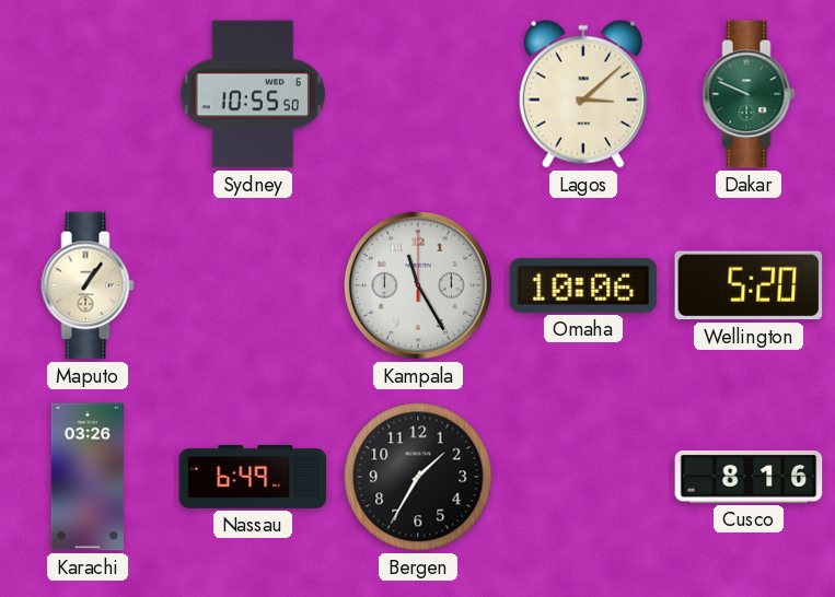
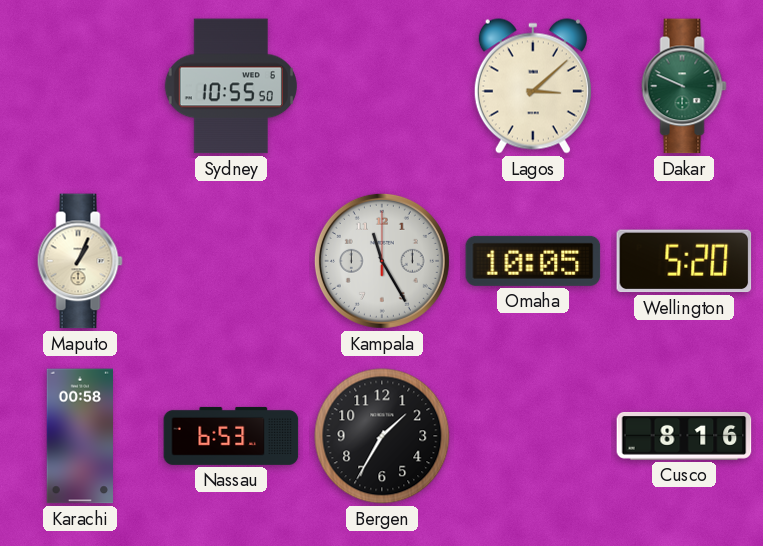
Maputo: 1:06 -> 1:04 (80, 261)
Omaha: 10:06 -> 10:05 (533, 261)
Karachi: 03:26 -> 00:58 (80, 436)
Nassau: 6:49 -> 6:53 (231, 436)
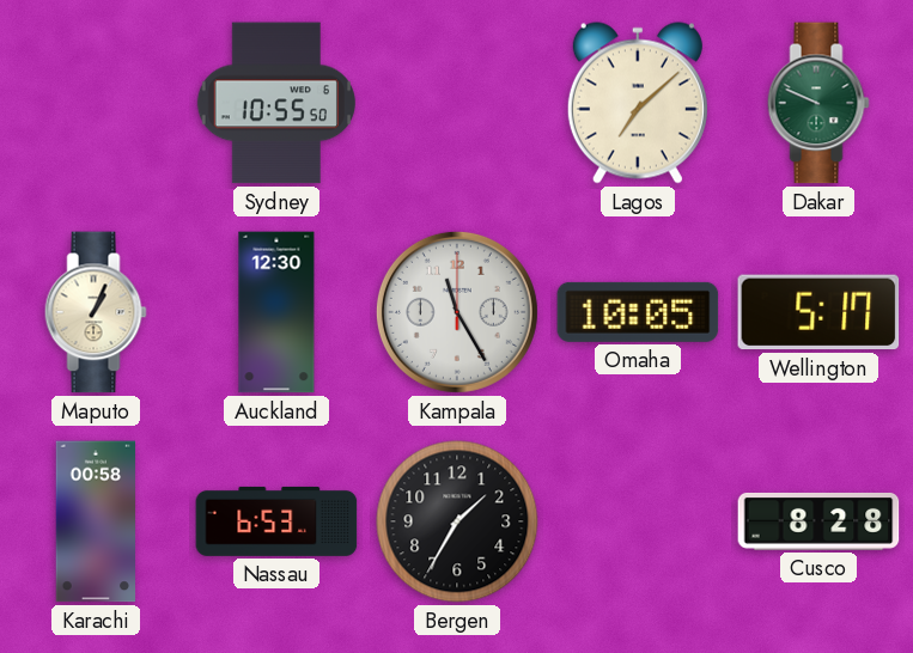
Lagos: 3:08 -> 7:08 (638, 103)
Auckland: none -> 12:30 (276, 312)
Wellington: 5:20 -> 5:17 (818, 312)
Cusco: 8:16 -> 8:28 (818, 521)
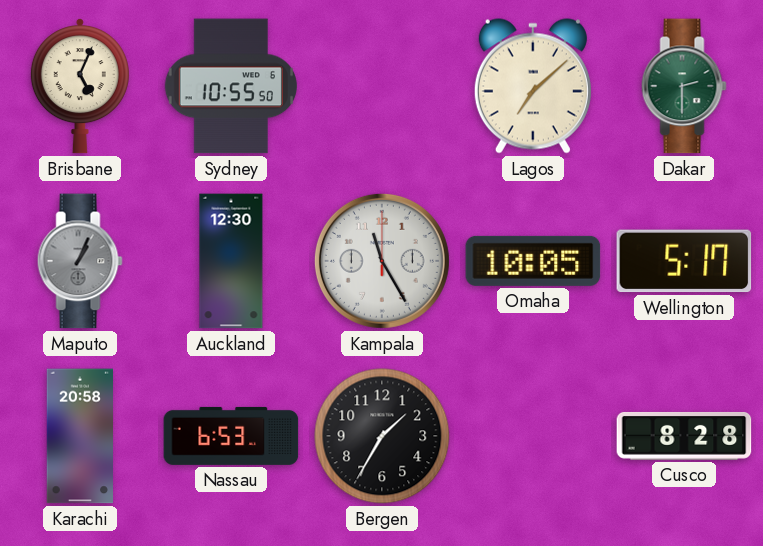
Brisbane: none -> 5:04 (80, 86)
Dakar: 9:49 -> 2:30 (684, 86)
Maputo dial: cream -> grey (80, 261)
Karachi: 00:58 -> 20:58 (80, 436)
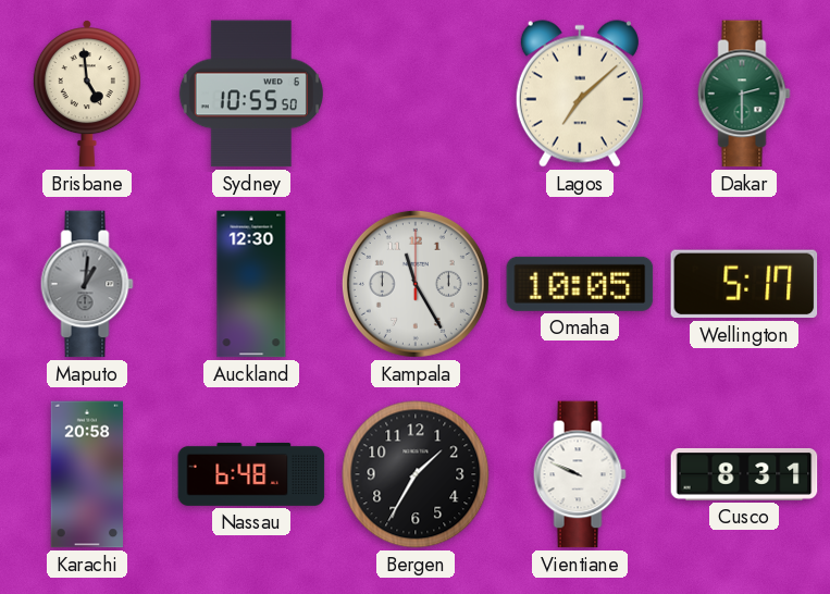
Brisbane: 5:04 -> 4:59 (87, 94)
Maputo: 1:04 -> 1:01 (87, 284)
Nassau: 6:53 -> 6:48 (251, 474)
Vientiane: none -> 9:49 (580, 474)
Cusco: 8:28 -> 8:31 (744, 474)
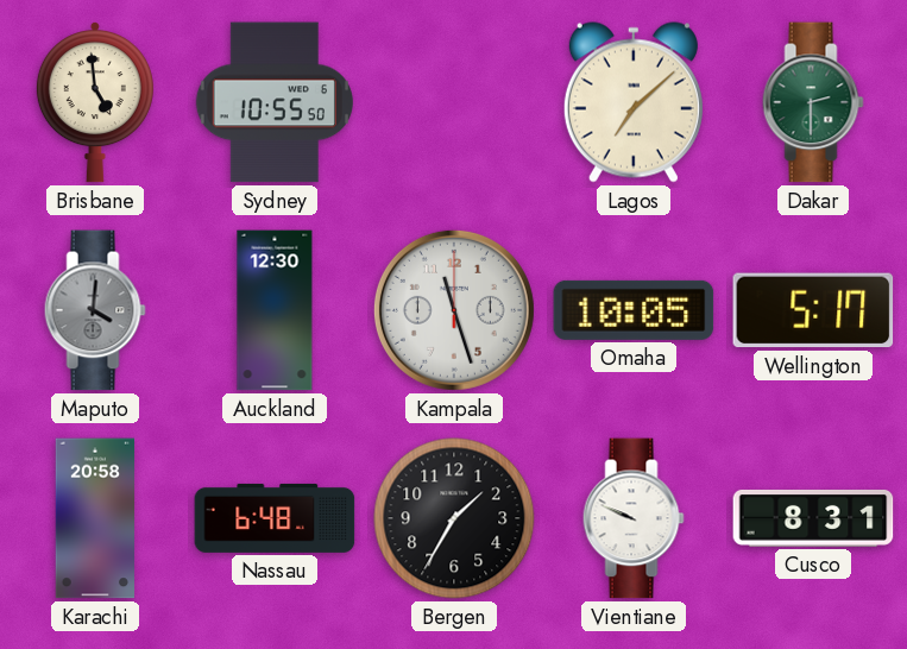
Maputo: 1:01 -> 4:01 (95, 310)
Kampala: 11:25 -> 11:27 (454, 310)
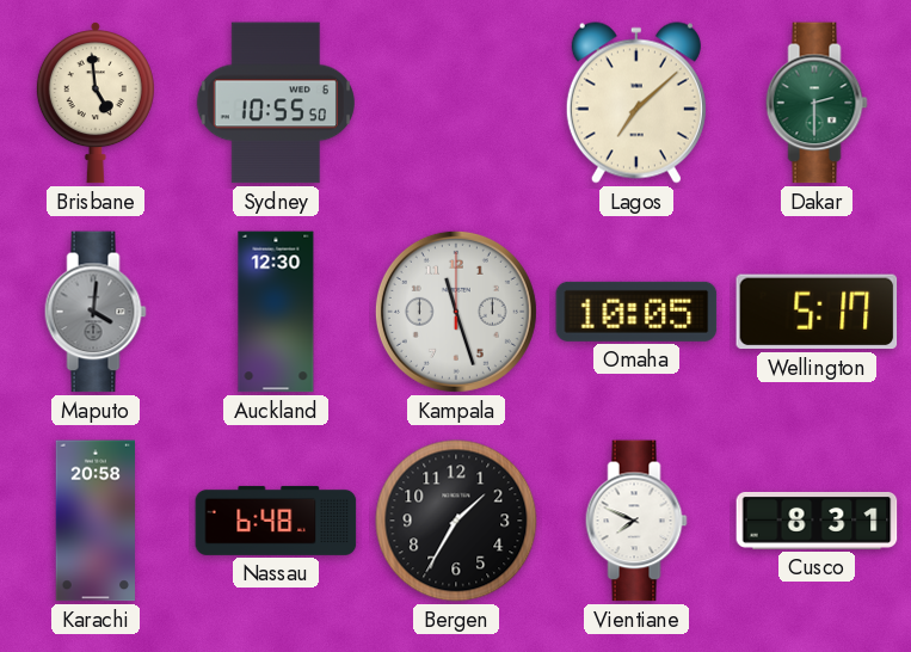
Vientiane: 9:49 -> 7:49 (636, 521)
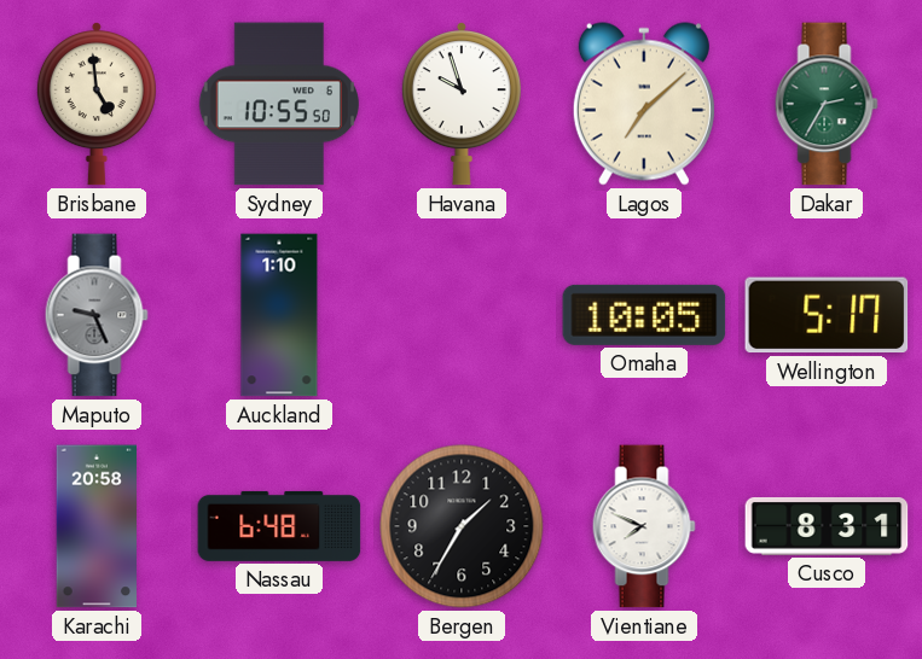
Havana: none -> 9:57 (462, 104)
Dakar: 2:30 -> 2:35 (827, 104)
Maputo: 4:01 -> 9:26 (97, 315)
Auckland: 12:30 -> 1:10 (279, 315)
Kampala: 11:27 -> none (456, 312)
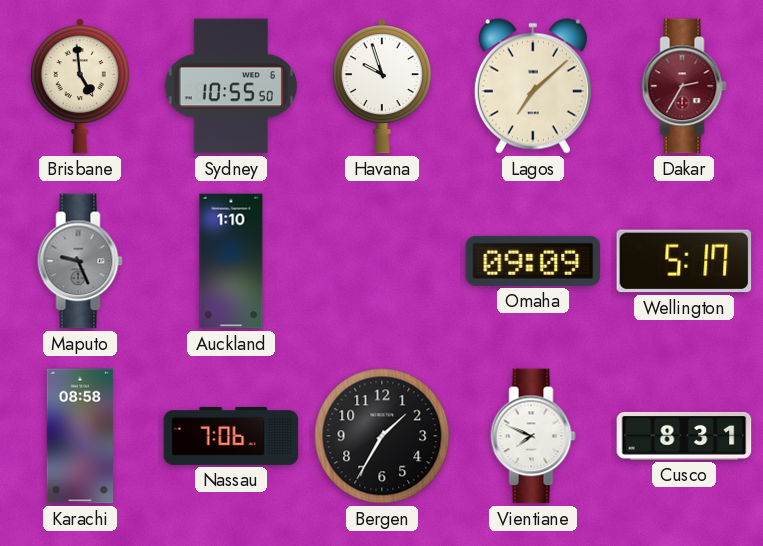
Dakar dial: green -> burgundy (684, 86)
Omaha: 10:05 -> 09:09 (533, 261)
Karachi: 20:58 -> 08:58 (80, 436)
Nassau: 6:48 -> 7:06 (231, 436)
